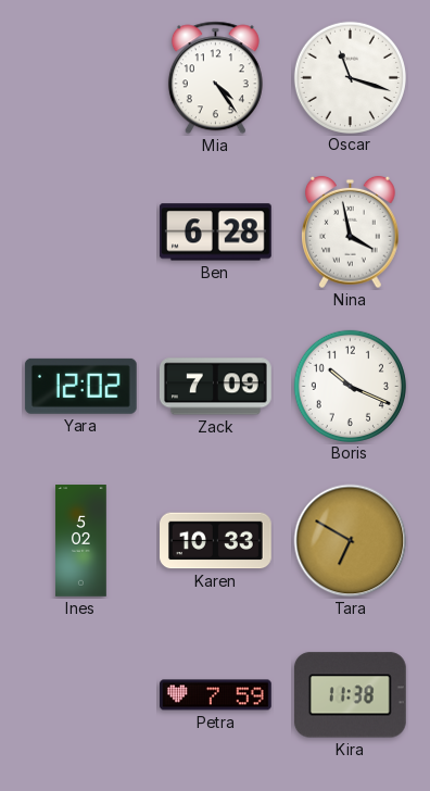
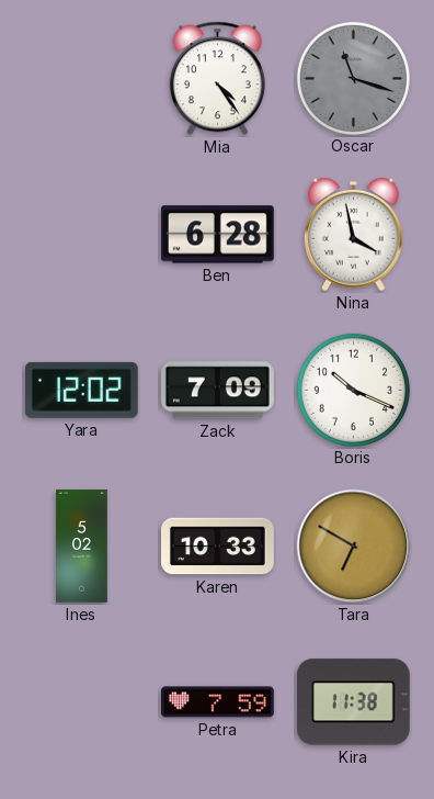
Oscar dial: white -> grey (353, 78)
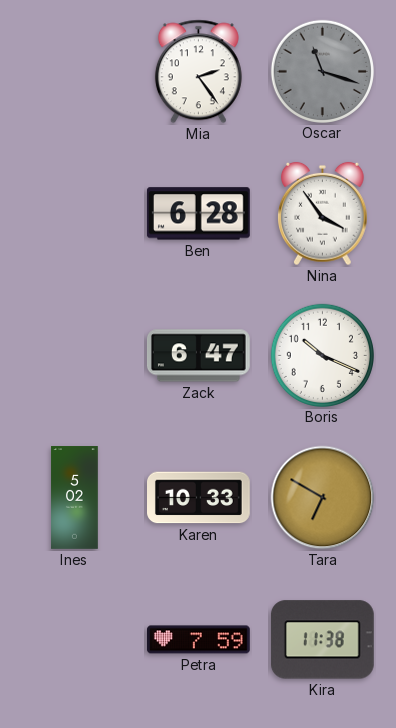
Mia: 4:24 -> 2:24 (198, 72)
Nina: 3:58 -> 3:54 (323, 214)
Yara: 12:02 -> none (81, 390)
Zack: 7:09 -> 6:47 (198, 356)
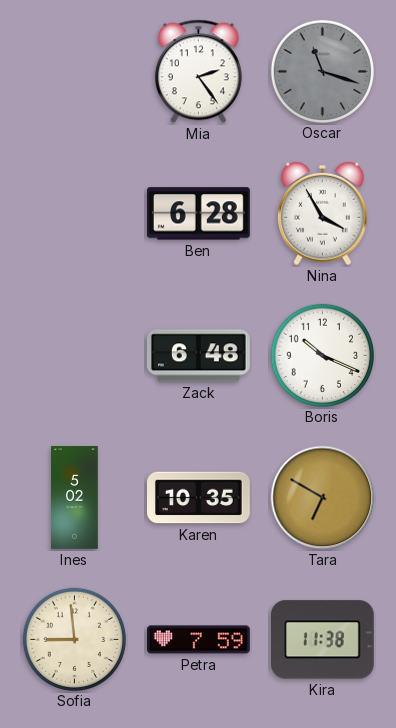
Nina: 3:54 -> 3:55 (323, 214)
Zack: 6:47 -> 6:48 (198, 356)
Karen: 10:33 -> 10:35 (199, 498)
Sofia: none -> 8:59 (74, 639)
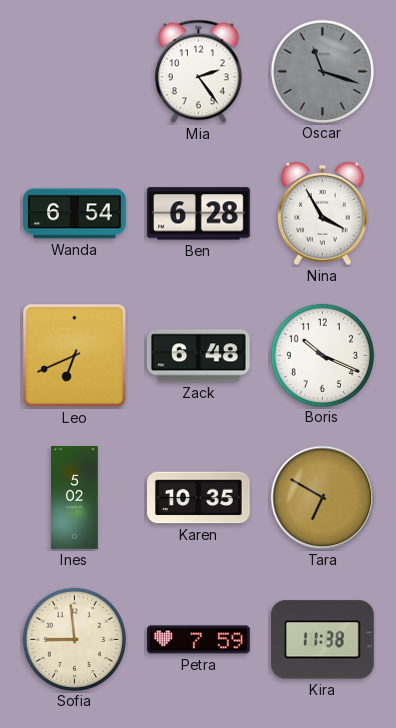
Wanda: none -> 6:54 (75, 214)
Leo: none -> 6:41 (74, 355)
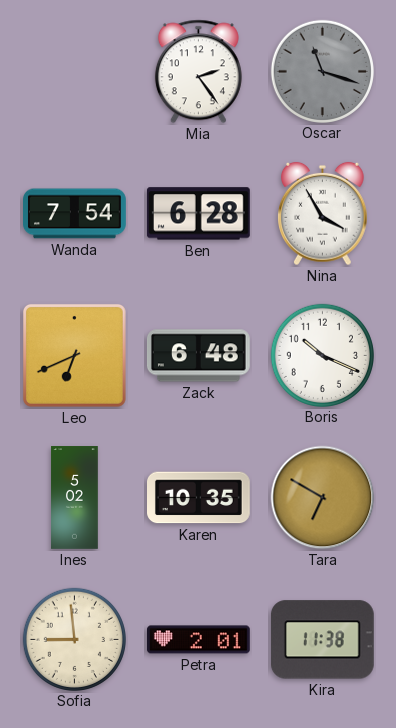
Wanda: 6:54 -> 7:54 (75, 214)
Petra: 7:59 -> 2:01 (199, 640)
